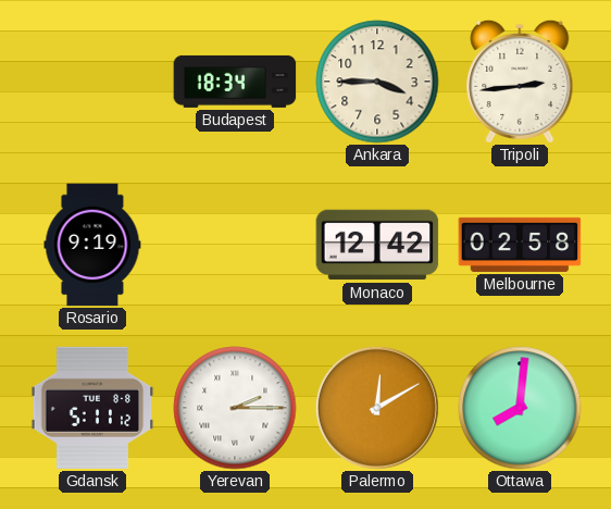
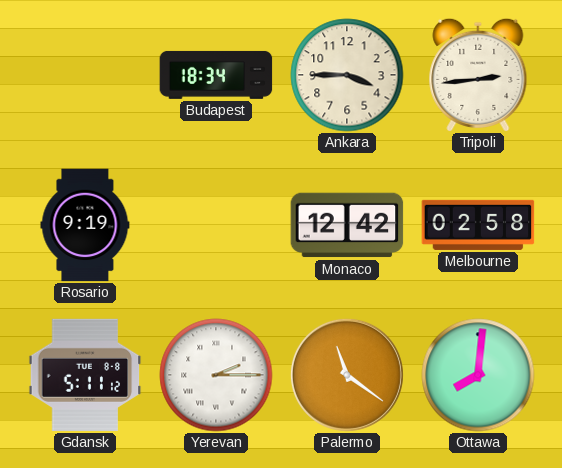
Palermo: 12:10 -> 11:21 (347, 375)
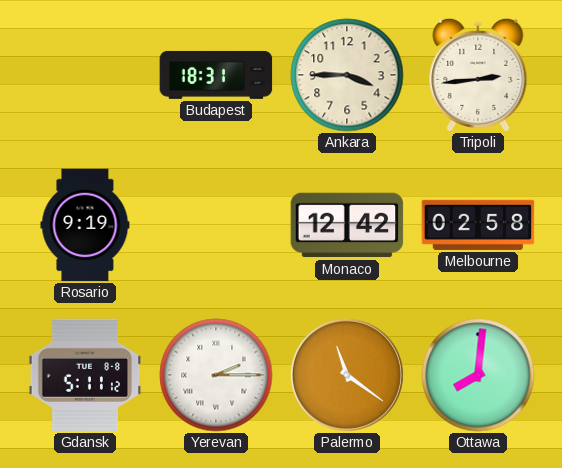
Budapest: 18:34 -> 18:31 (216, 75)
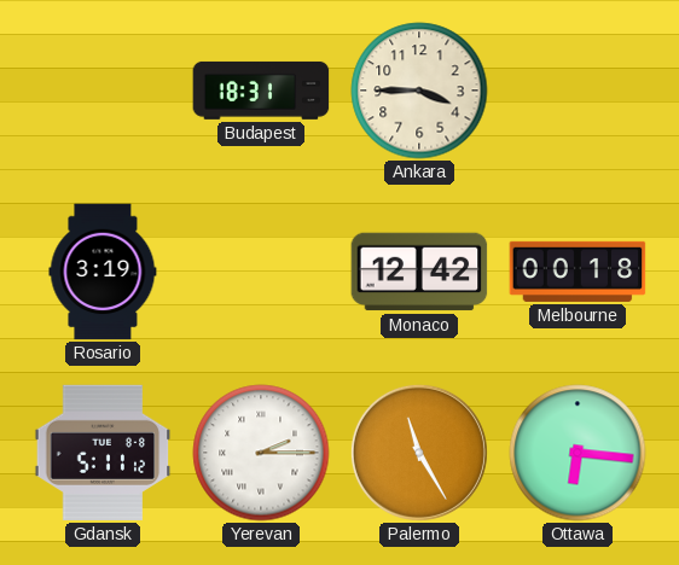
Tripoli: 2:44 -> none (478, 74)
Rosario: 9:19 -> 3:19 (103, 272)
Melbourne: 02:58 -> 00:18 (578, 272)
Palermo: 11:21 -> 11:25 (419, 453)
Ottawa: 8:01 -> 6:16 (578, 453)
